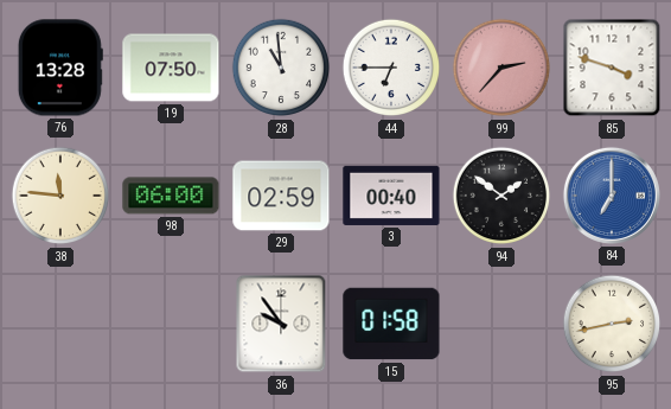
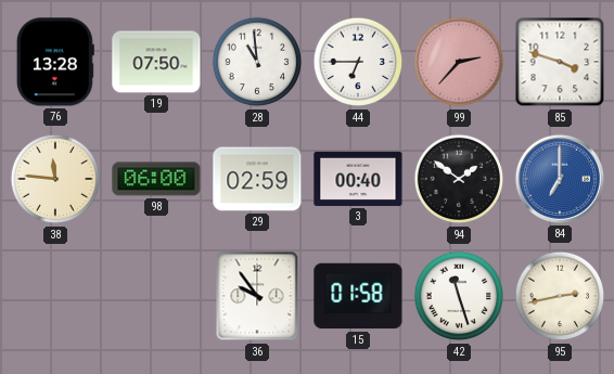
42: none -> 11:27 (459, 296)
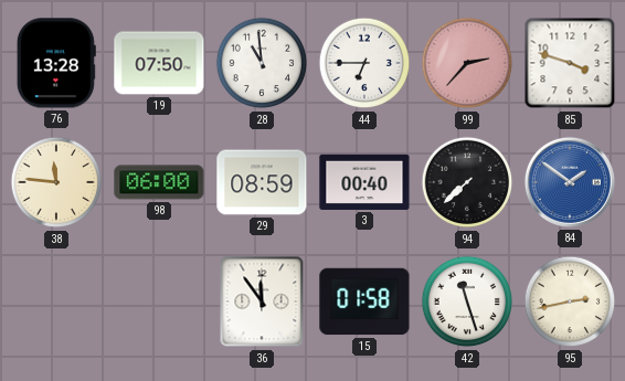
29: 02:59 -> 08:59 (262, 182)
94: 1:51 -> 7:38 (467, 182)
84: 7:00 -> 1:51 (570, 182)
36: 9:54 -> 11:54 (262, 301)
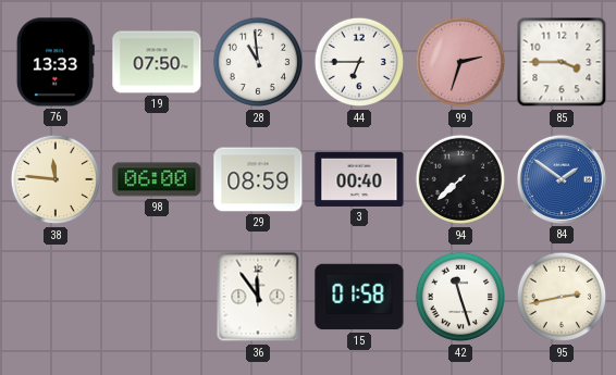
76: 13:28 -> 13:33 (56, 62)
99: 2:37 -> 2:33 (460, 62)
85: 3:48 -> 3:45 (562, 62)
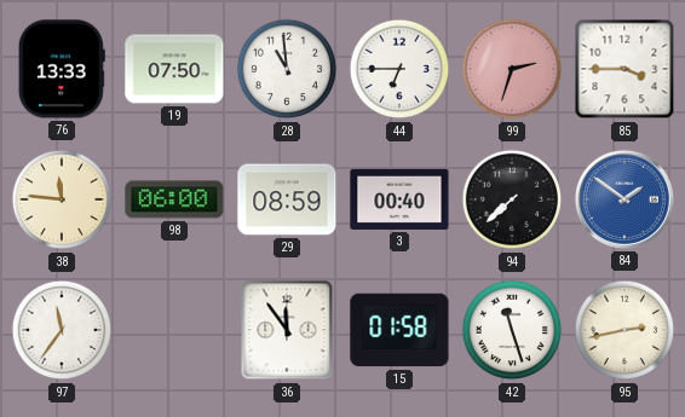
97: none -> 11:36 (62, 330)
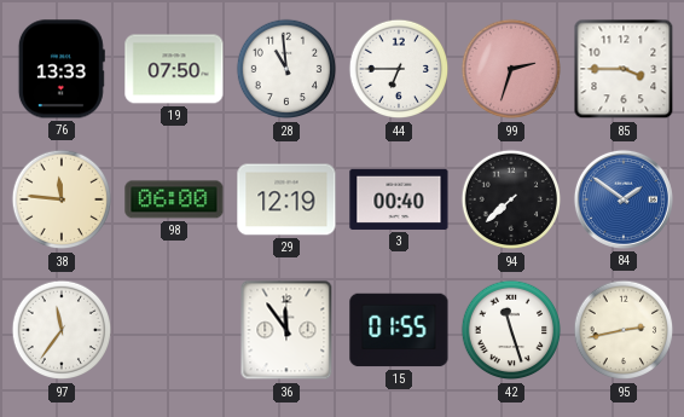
29: 08:59 -> 12:19 (286, 199)
15: 01:58 -> 01:55 (399, 330)
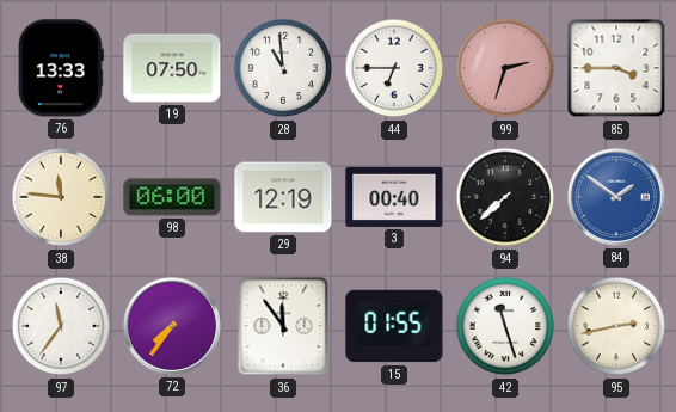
72: none -> 7:36 (172, 326)
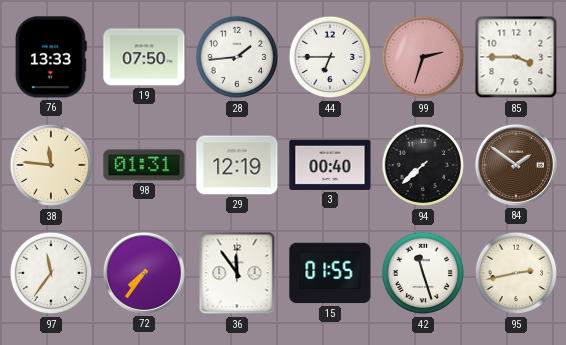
28: 10:59 -> 1:44 (237, 57)
98: 06:00 -> 01:31 (144, 165)
84 dial: blue -> brown (516, 165)
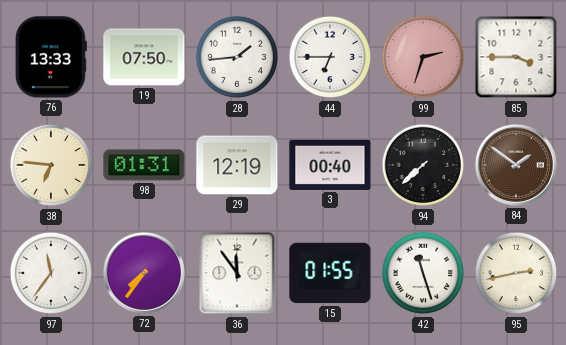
38: 11:46 -> 6:46 (51, 165)
